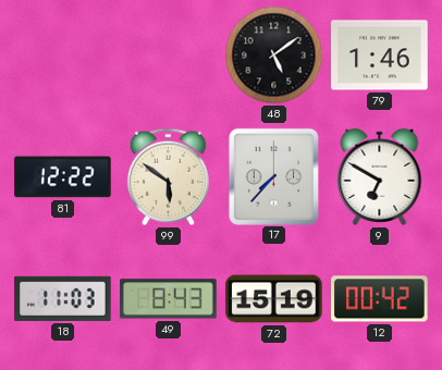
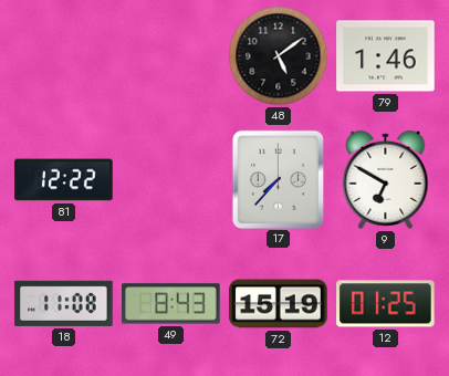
99: 5:51 -> none (168, 177)
18: 11:03 -> 11:08 (64, 303)
12: 00:42 -> 01:25 (386, 304)
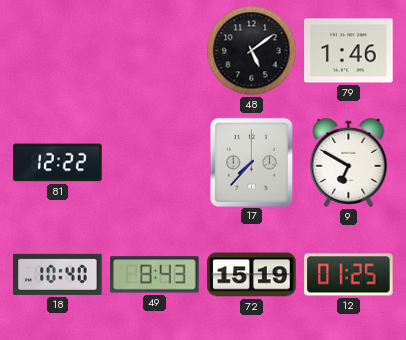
18: 11:08 -> 10:40 (58, 274)
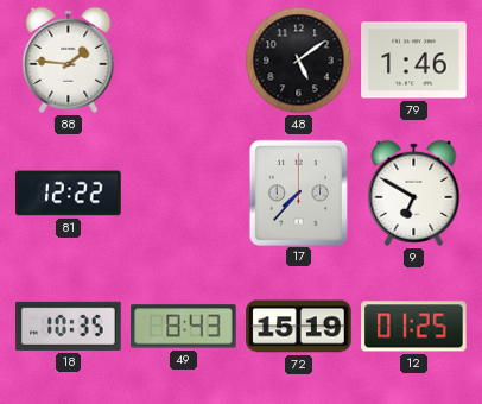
88: none -> 1:46 (69, 59)
18: 10:40 -> 10:35 (69, 326)
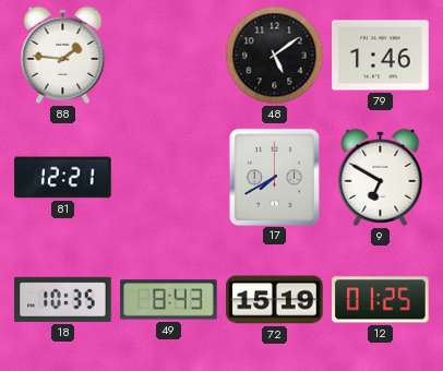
81: 12:22 -> 12:21 (63, 178)
17: 7:37 -> 7:40 (274, 177)
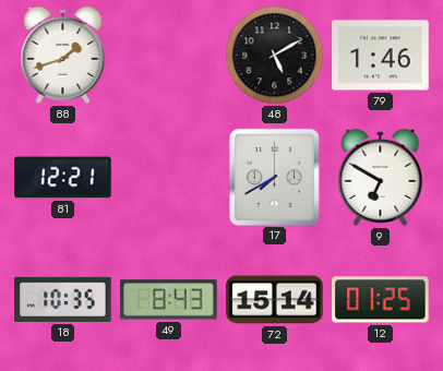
88: 1:46 -> 1:42 (63, 55)
48: 5:09 -> 5:10 (275, 56)
72: 15:19 -> 15:14 (275, 300)
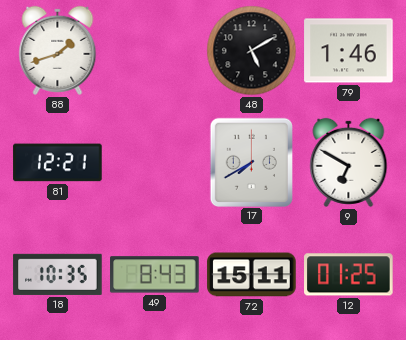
72: 15:14 -> 15:11 (252, 275)
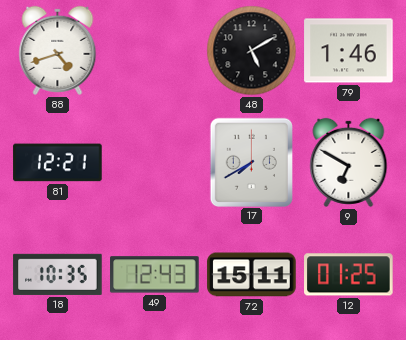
88: 1:42 -> 4:42 (58, 50)
49: 8:43 -> 12:43 (155, 275)
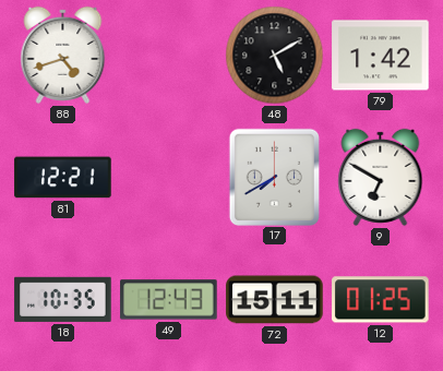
79: 1:46 -> 1:42 (381, 56)
